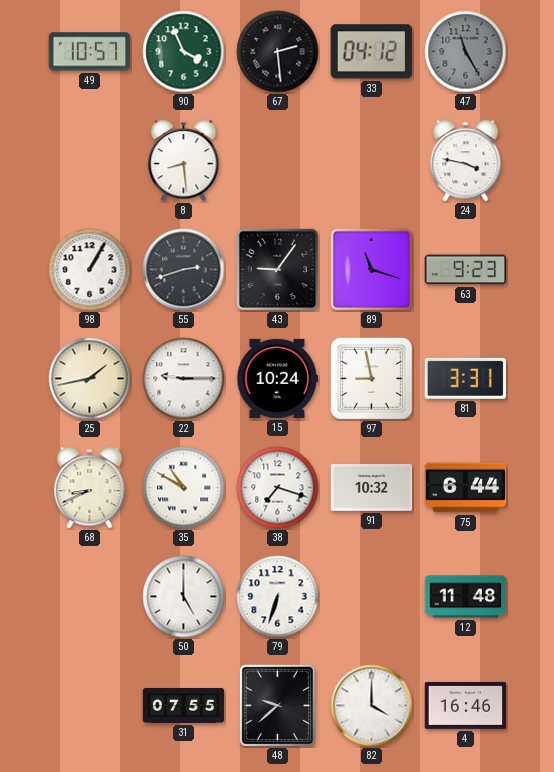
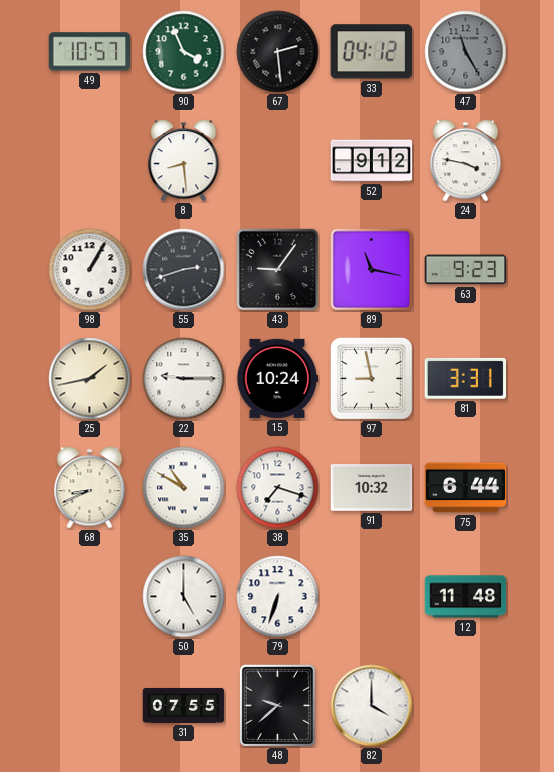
52: none -> 9:12 (372, 161)
89: 11:18 -> 11:17 (371, 269)
4: 16:46 -> none (466, 705)
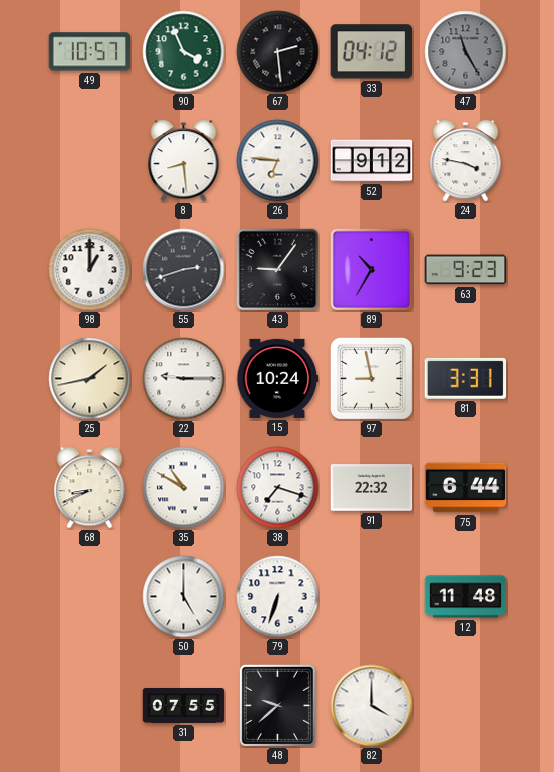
26: none -> 6:46 (278, 161)
98: 1:05 -> 1:00 (90, 270)
89: 11:17 -> 10:35 (371, 269)
91: 10:32 -> 22:32 (372, 488)
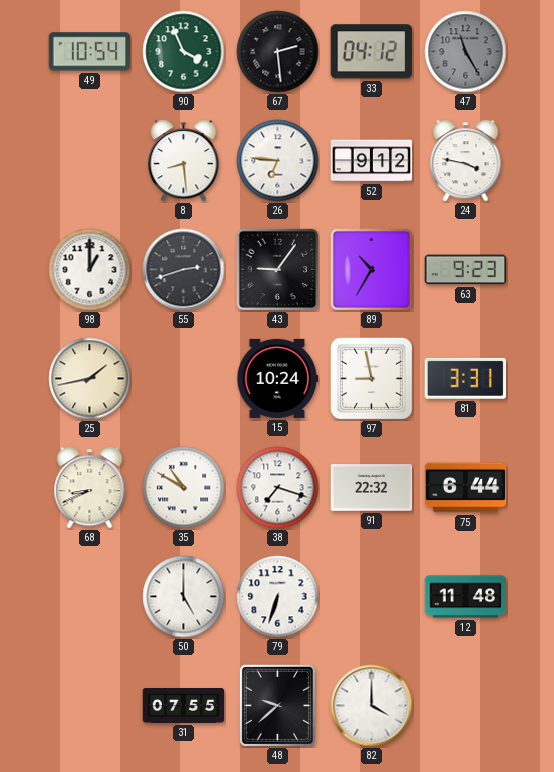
49: 10:57 -> 10:54 (90, 52)
22: 9:15 -> none (184, 379)
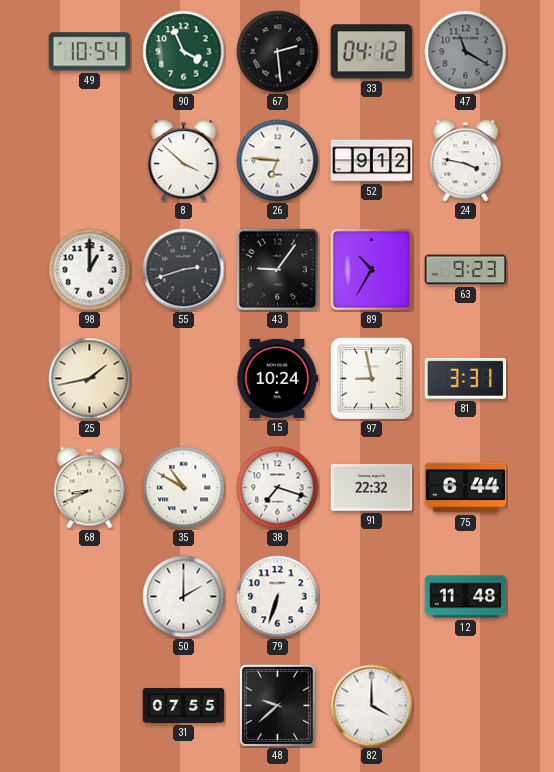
47: 11:25 -> 11:20 (466, 52)
8: 8:29 -> 3:52 (184, 161)
50: 5:00 -> 2:00 (184, 597)
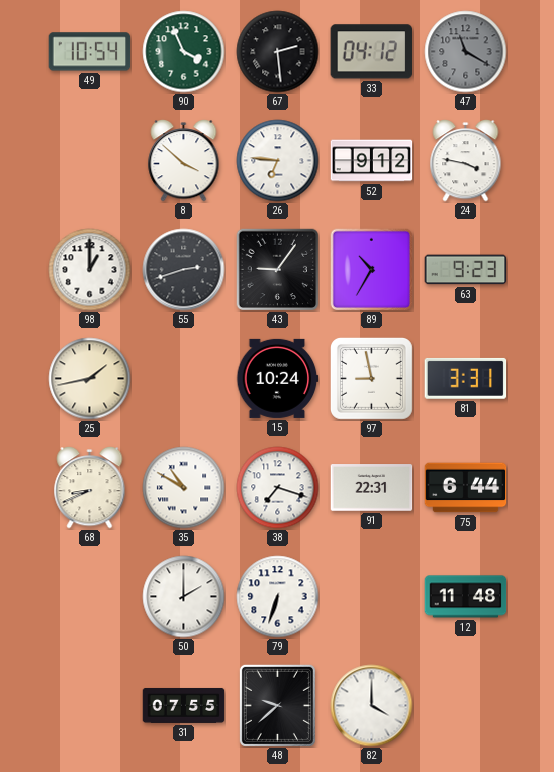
91: 22:32 -> 22:31 (372, 488)
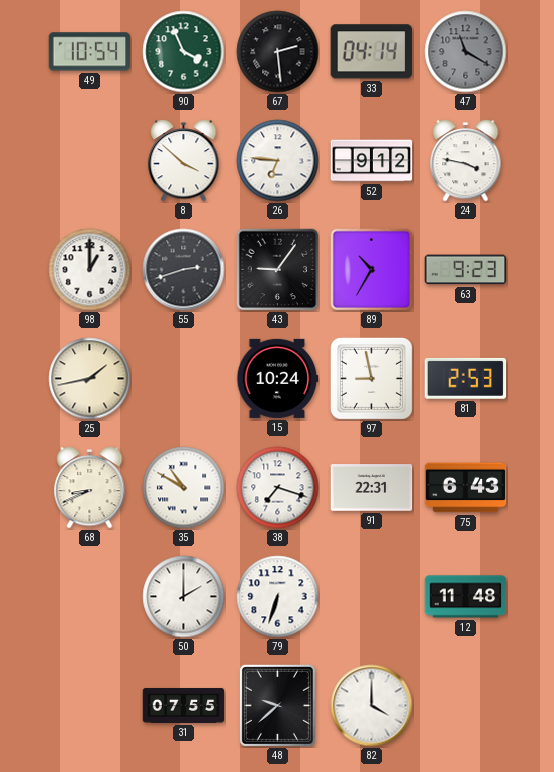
33: 04:12 -> 04:14 (371, 52)
81: 3:31 -> 2:53 (466, 378)
75: 6:44 -> 6:43 (466, 488)
